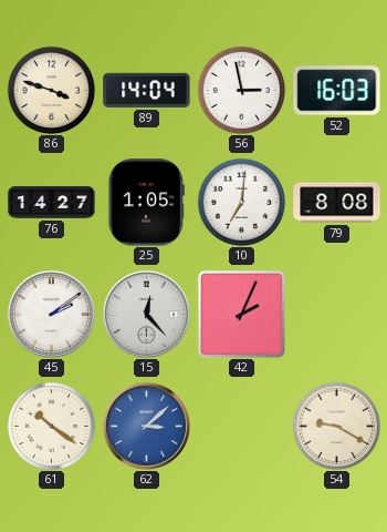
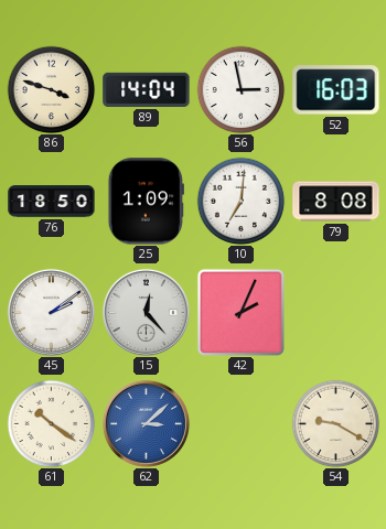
76: 14:27 -> 18:50 (52, 202)
25: 1:05 -> 1:09 (146, 202)
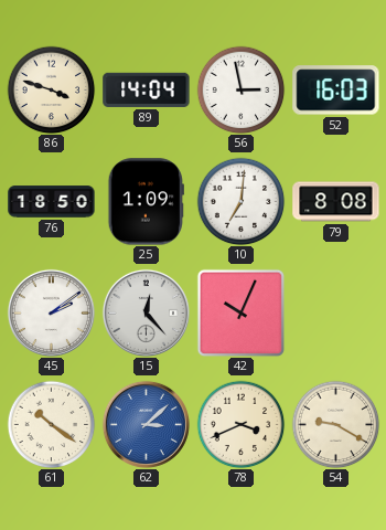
42: 2:04 -> 10:04 (240, 312)
78: none -> 3:41 (240, 424)
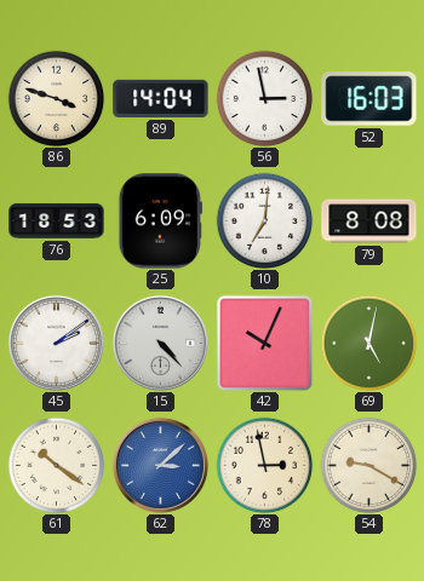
76: 18:50 -> 18:53 (57, 222)
25: 1:09 -> 6:09 (160, 222)
15: 12:23 -> 4:23 (160, 343)
69: none -> 5:02 (368, 343)
78: 3:41 -> 2:58 (264, 465)
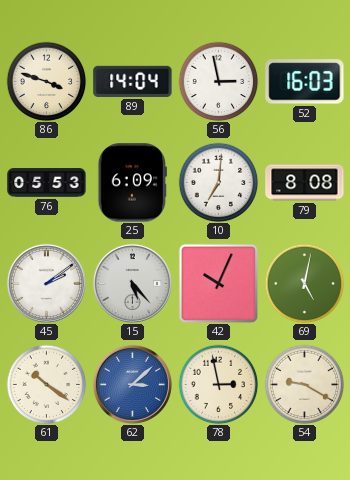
76: 18:53 -> 05:53 (47, 183)
15: 4:23 -> 5:23 (132, 283)
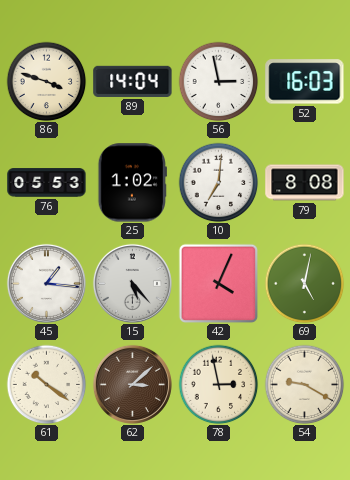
25: 6:09 -> 1:02 (132, 183)
45: 2:09 -> 1:16 (46, 283)
42: 10:04 -> 4:04 (218, 283)
62 dial: blue -> brown (132, 384)
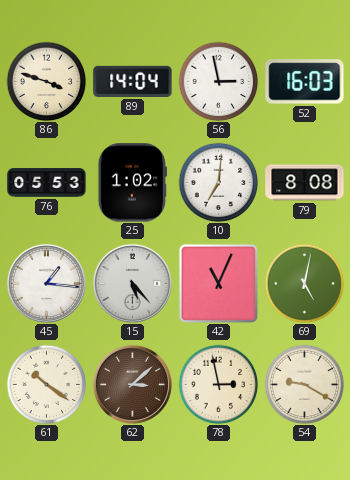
42: 4:04 -> 11:04 (218, 283)
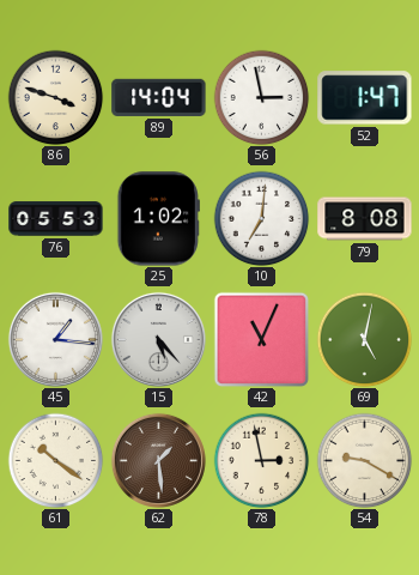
52: 16:03 -> 1:47 (365, 98)
62: 3:08 -> 1:29 (158, 460)
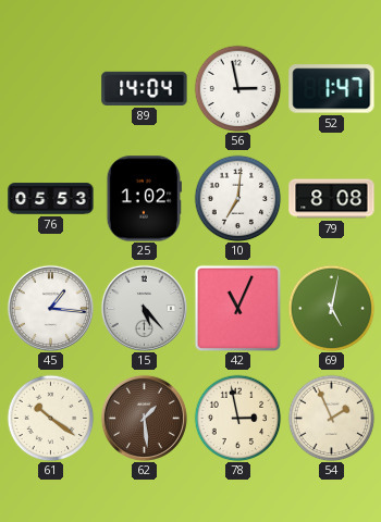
86: 3:48 -> none (55, 97)
54: 9:20 -> 1:56 (331, 418)
